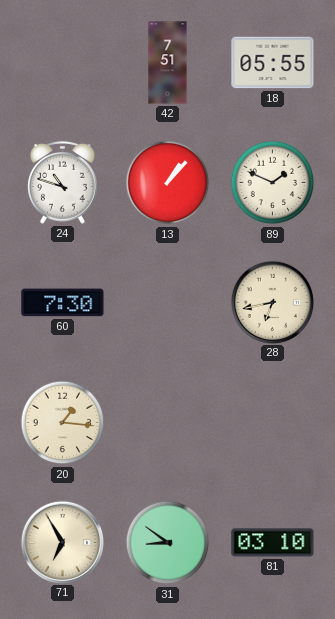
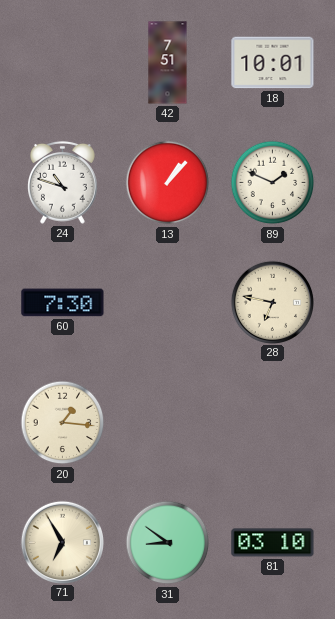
18: 05:55 -> 10:01 (273, 63)
28: 6:43 -> 6:47 (272, 302)
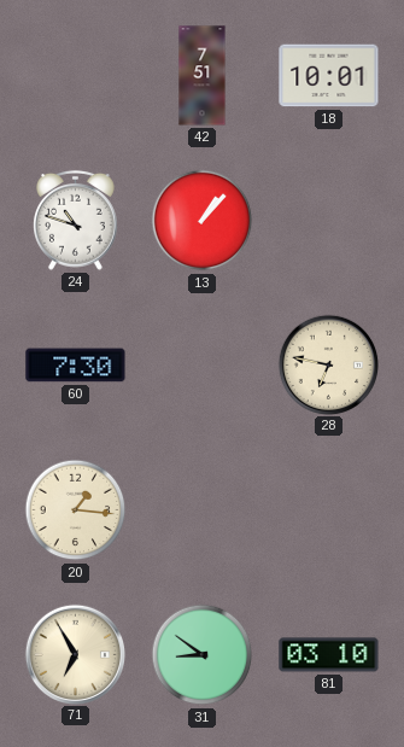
89: 1:49 -> none (273, 183)
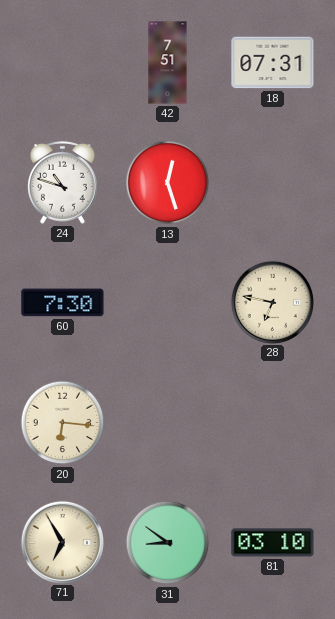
18: 10:01 -> 07:31 (273, 63)
13: 1:07 -> 12:27 (168, 183)
20: 1:16 -> 6:16 (63, 423)
